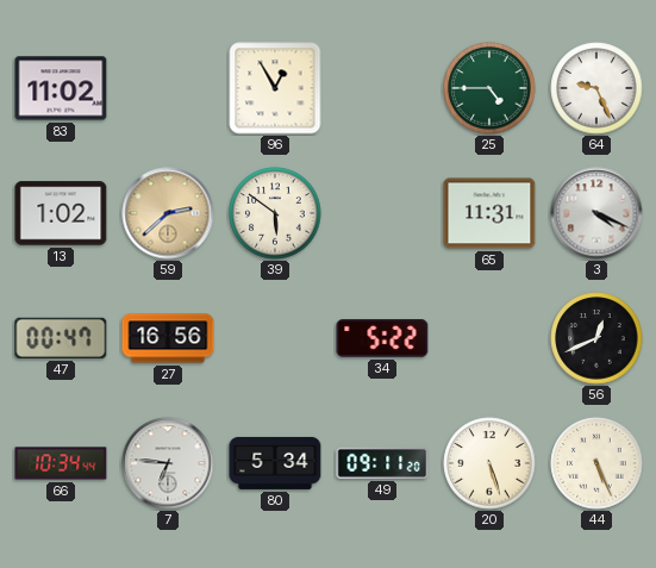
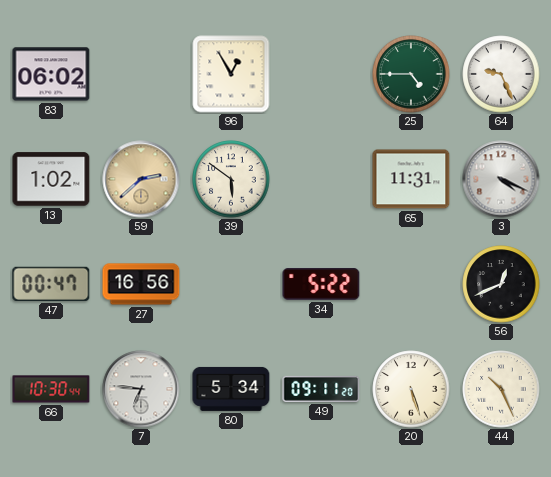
83: 11:02 -> 06:02 (51, 74)
66: 10:34 -> 10:30 (51, 389)
44: 5:26 -> 10:26 (501, 389)
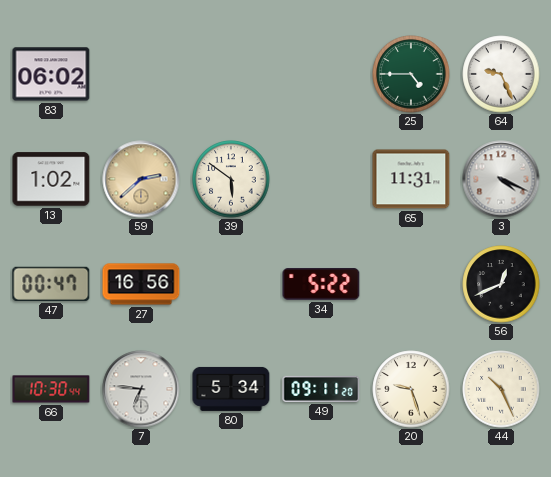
96: 12:55 -> none (231, 74)
20: 5:27 -> 9:27 (411, 389)
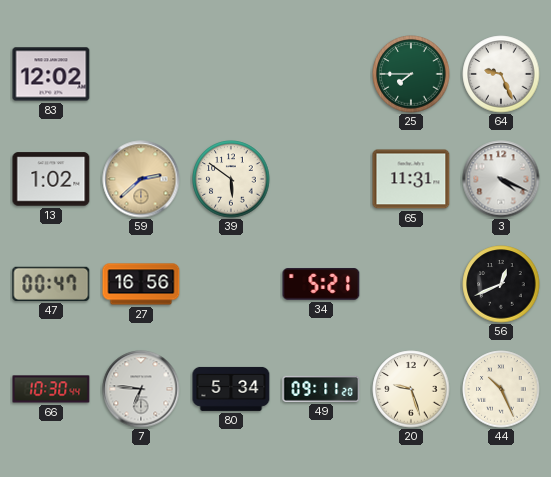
83: 06:02 -> 12:02 (51, 74)
25: 4:45 -> 7:45 (411, 74)
34: 5:22 -> 5:21 (321, 284)
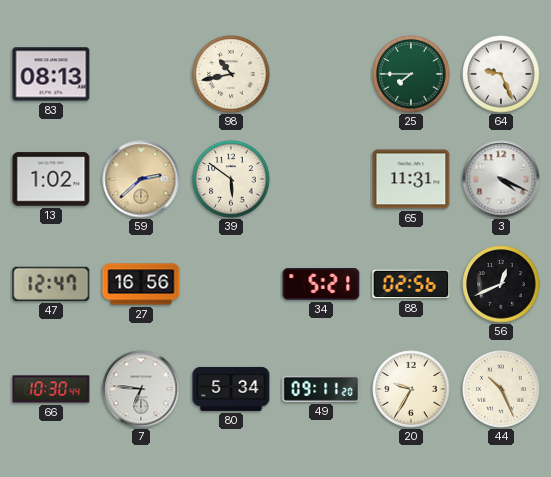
83: 12:02 -> 08:13 (51, 74)
98: none -> 10:43 (231, 74)
47: 00:47 -> 12:47 (51, 284)
88: none -> 02:56 (411, 284)
20: 9:27 -> 9:35 (411, 389)
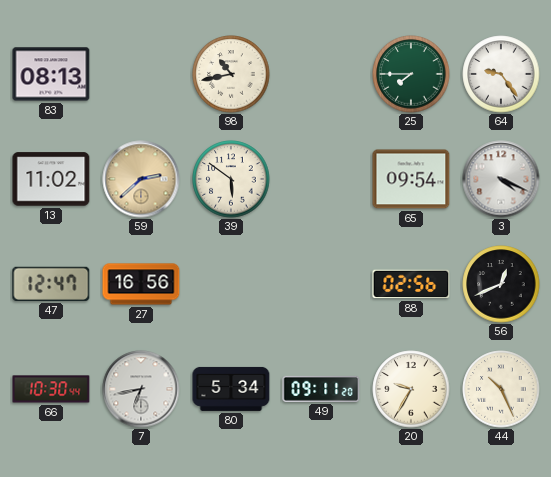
64: 9:26 -> 9:24 (501, 74)
13: 1:02 -> 11:02 (51, 179)
65: 11:31 -> 09:54 (411, 179)
34: 5:21 -> none (321, 284)
7: 6:46 -> 6:43 (141, 389)
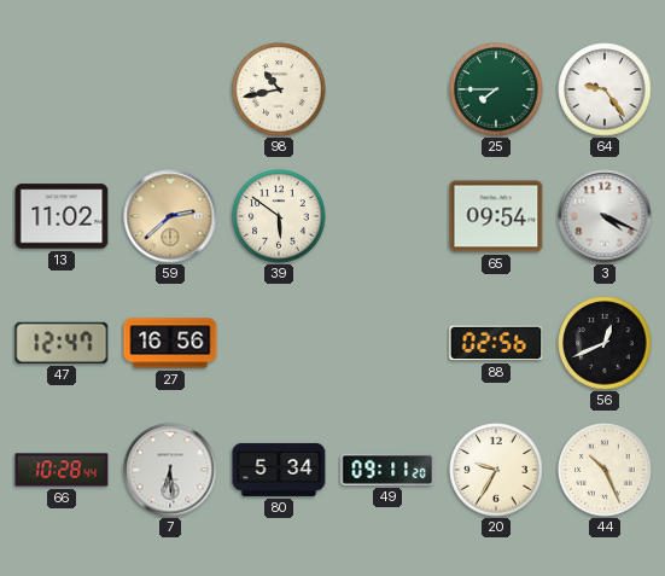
83: 08:13 -> none (51, 74)
66: 10:30 -> 10:28 (62, 470)
7: 6:43 -> 6:29 (170, 470)
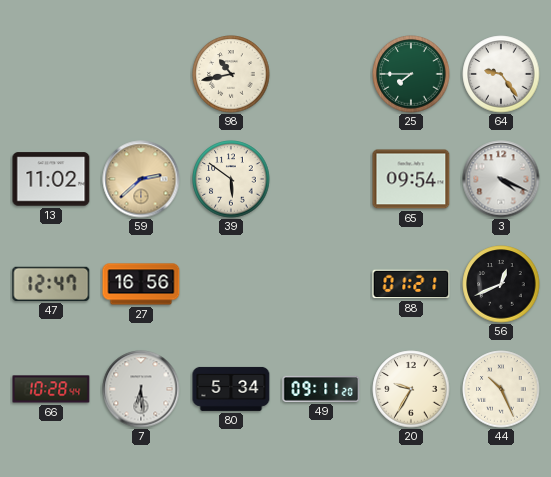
88: 02:56 -> 01:21 (411, 284)
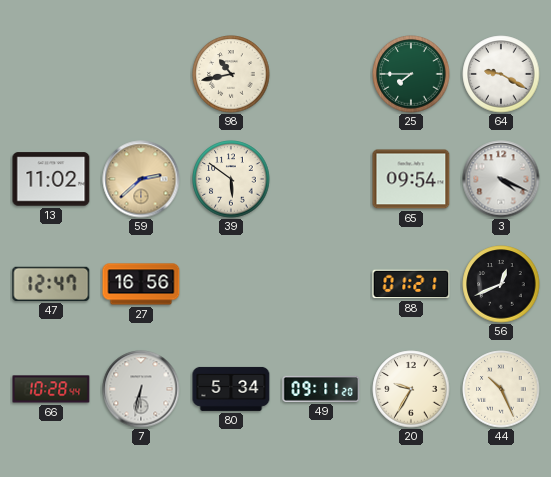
64: 9:24 -> 9:20 (501, 74)
7: 6:29 -> 6:32 (141, 389)
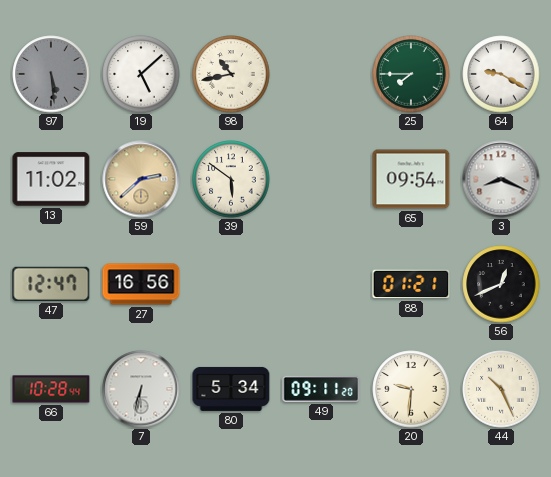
97: none -> 5:29 (51, 74)
19: none -> 5:08 (141, 74)
3: 4:19 -> 8:19 (501, 179)
20: 9:35 -> 9:31 (411, 389)
